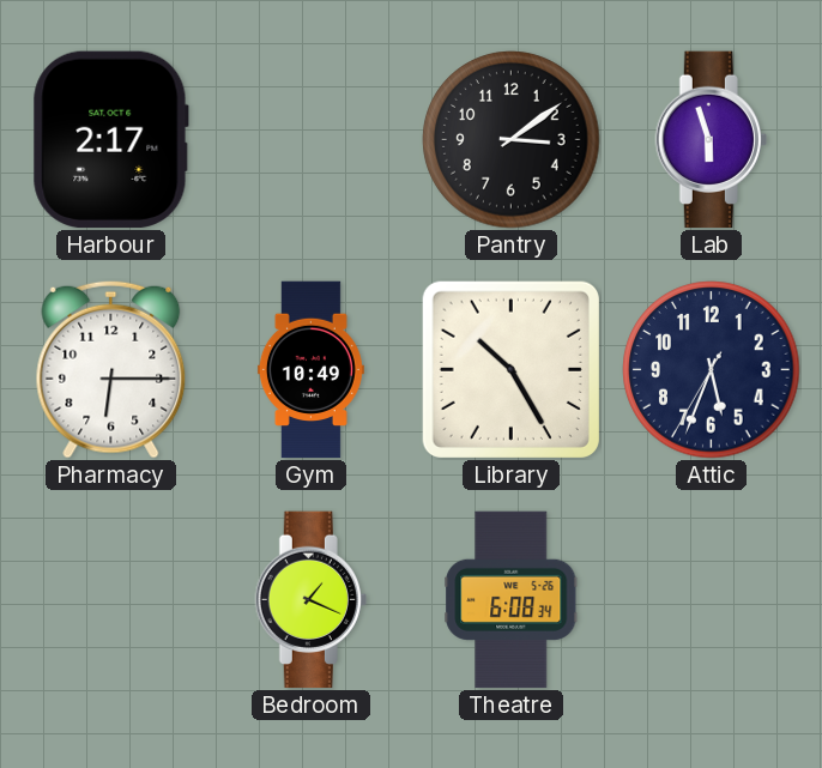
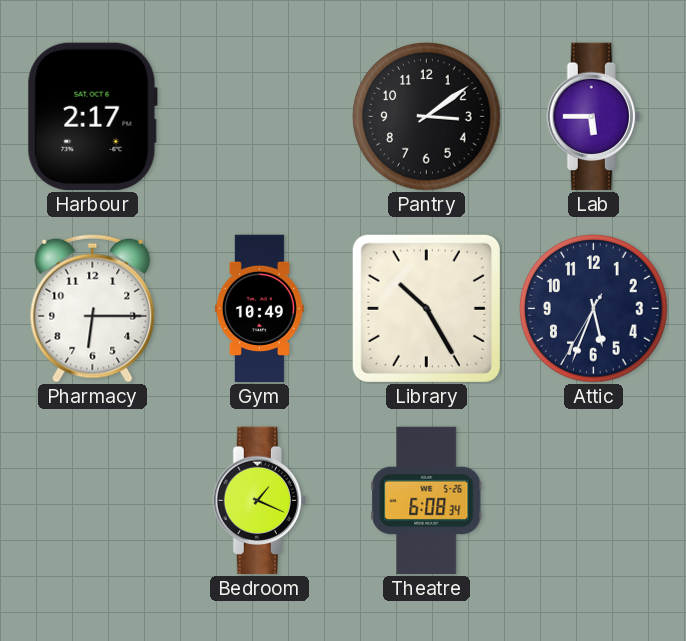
Lab: 5:57 -> 5:45 (593, 117)
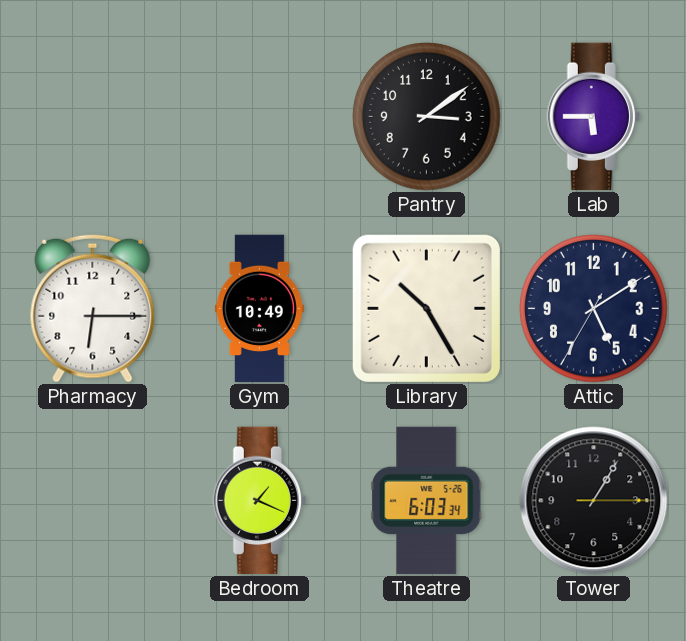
Harbour: 2:17 -> none (92, 116)
Attic: 5:33 -> 5:09 (594, 309)
Theatre: 6:08 -> 6:03 (427, 501)
Tower: none -> 1:05 (594, 501)
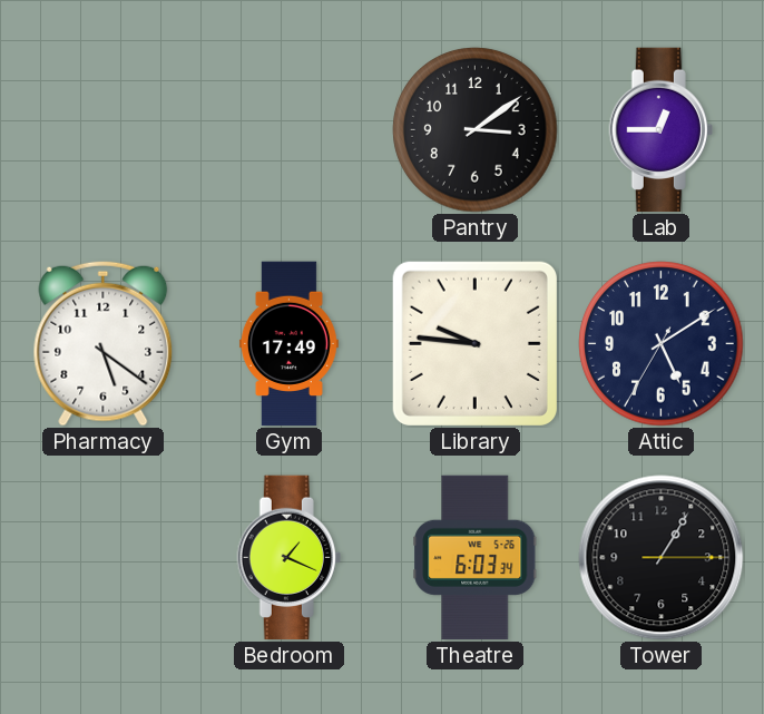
Lab: 5:45 -> 12:45 (660, 130)
Pharmacy: 6:15 -> 5:21 (104, 343)
Gym: 10:49 -> 17:49 (288, 344)
Library: 10:25 -> 9:46 (474, 343)
